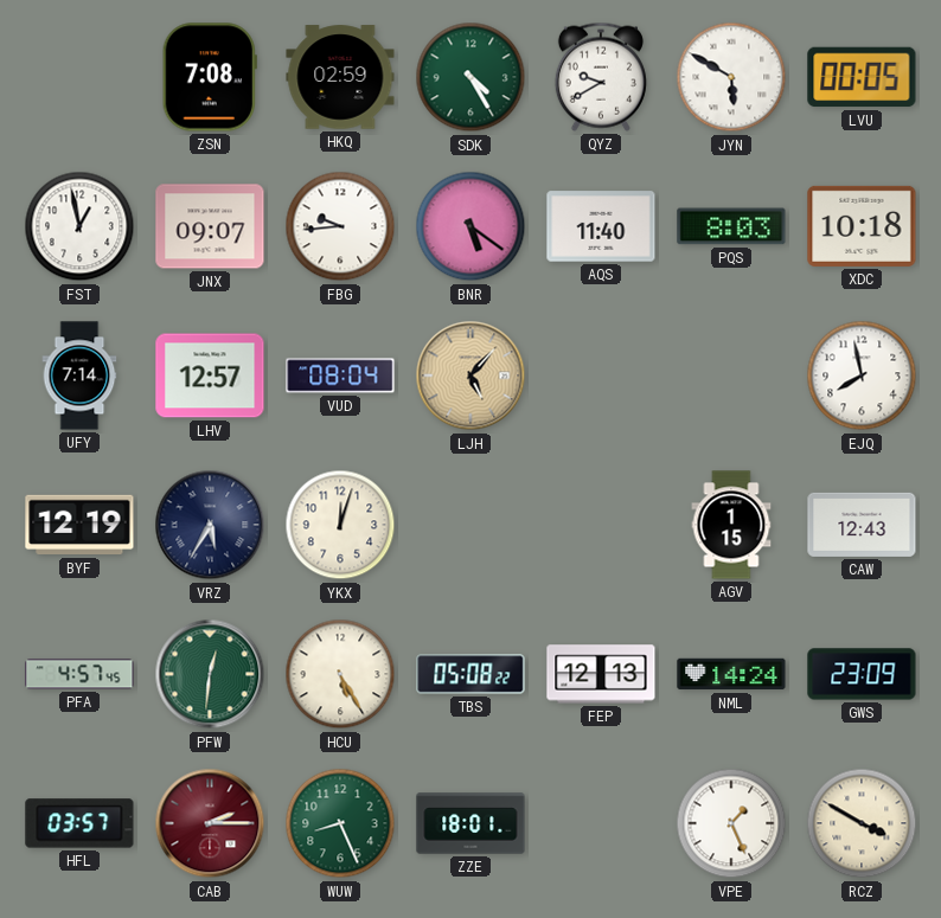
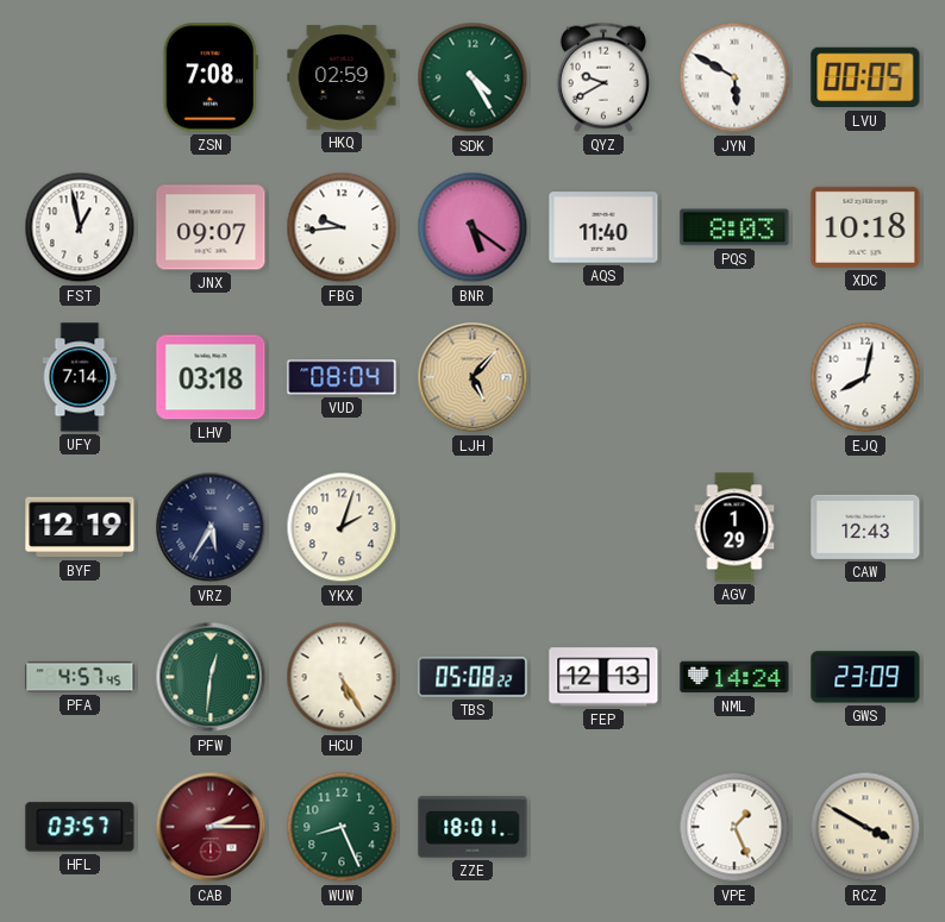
LHV: 12:57 -> 03:18 (211, 377)
EJQ: 7:58 -> 8:02 (865, 377)
YKX: 12:03 -> 2:03 (342, 527)
AGV: 1:15 -> 1:29 (734, 527)
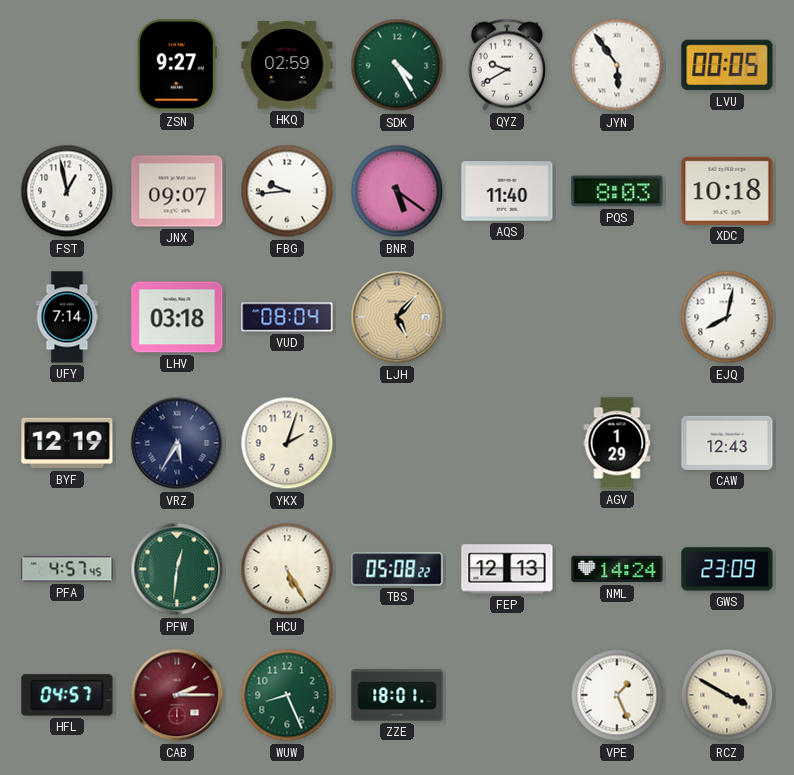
ZSN: 7:08 -> 9:27 (177, 65)
JYN: 5:50 -> 5:54 (617, 65)
HFL: 03:57 -> 04:57 (67, 695)
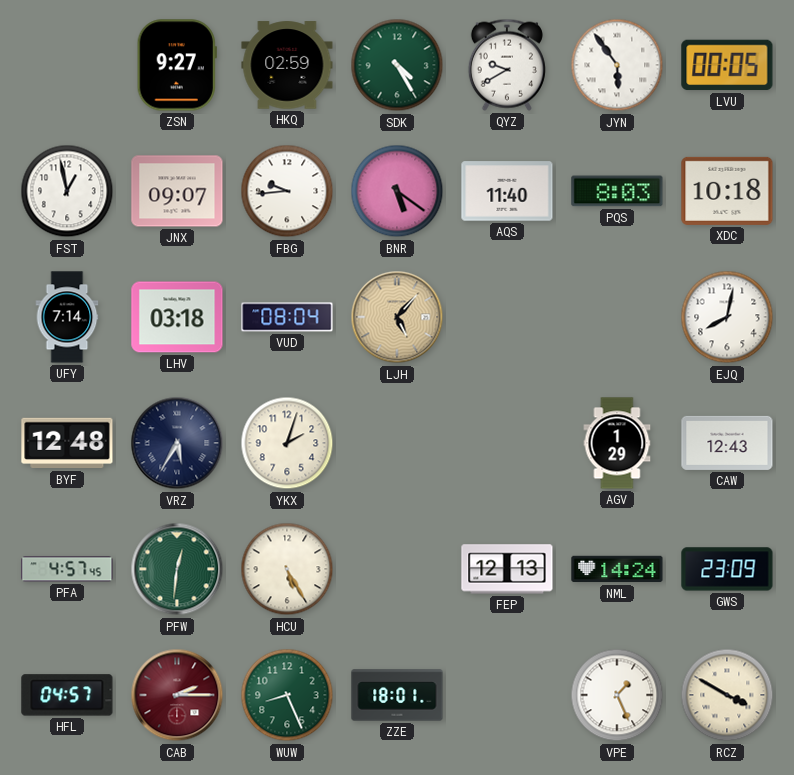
BYF: 12:19 -> 12:48 (67, 443)
TBS: 05:08 -> none (397, 569)
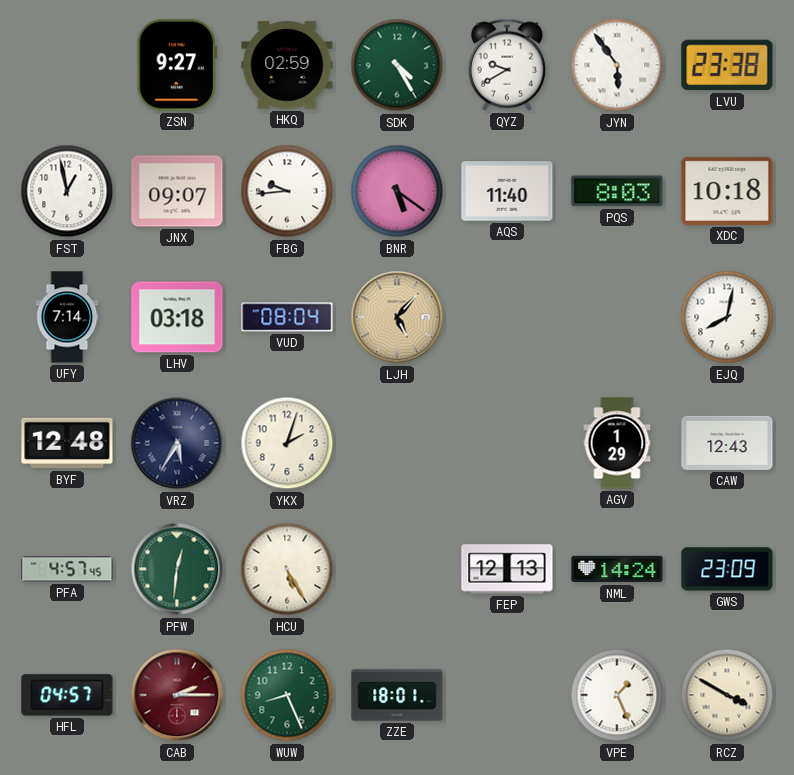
LVU: 00:05 -> 23:38 (727, 65)
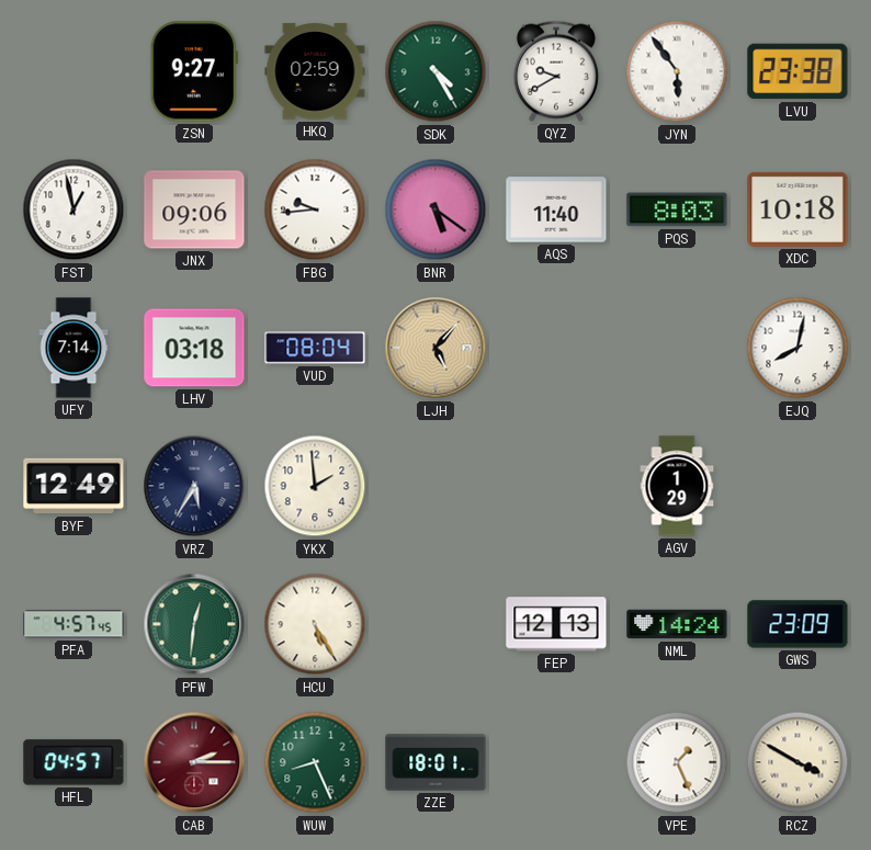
JNX: 09:07 -> 09:06 (194, 209)
BYF: 12:48 -> 12:49 (73, 486)
YKX: 2:03 -> 1:59 (315, 486)
CAW: 12:43 -> none (727, 443)
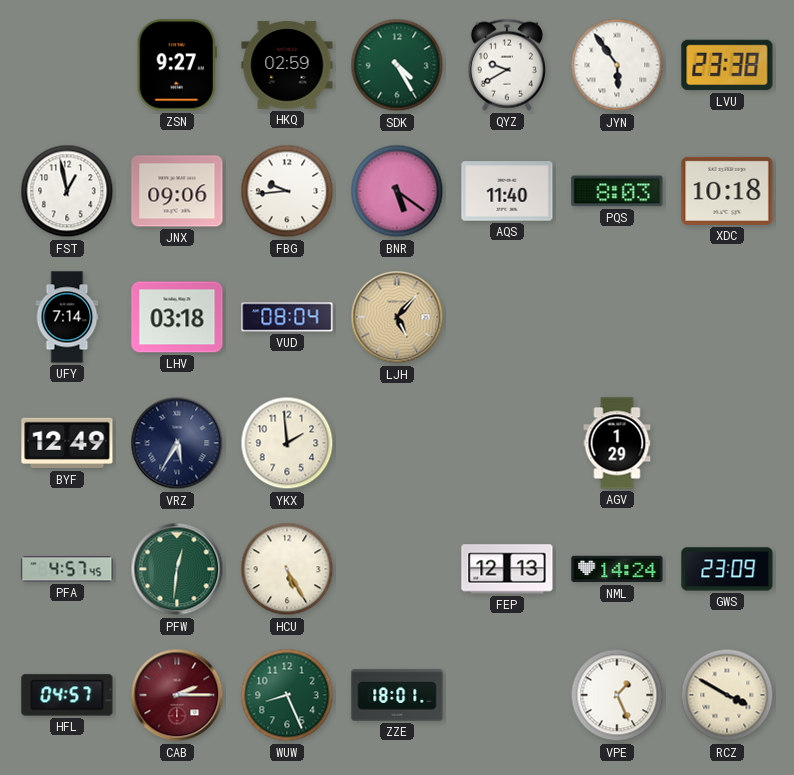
EJQ: 8:02 -> none (798, 348)
